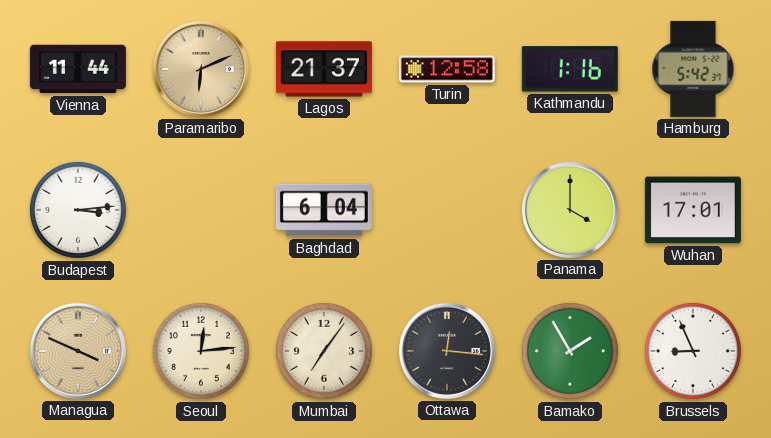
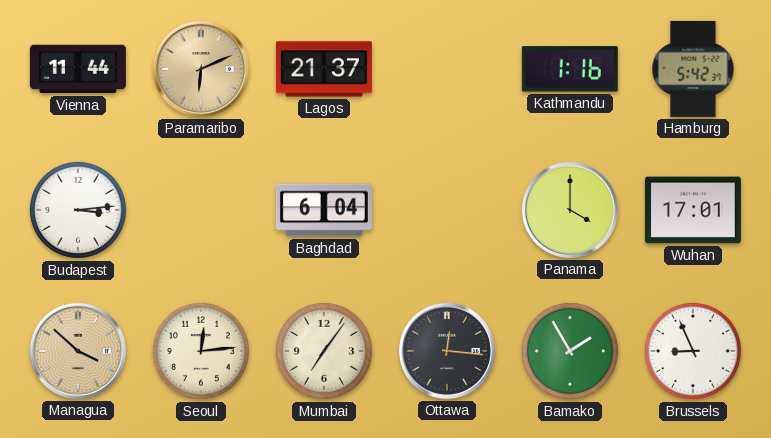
Turin: 12:58 -> none (447, 69)
Managua: 3:49 -> 3:52 (78, 351)
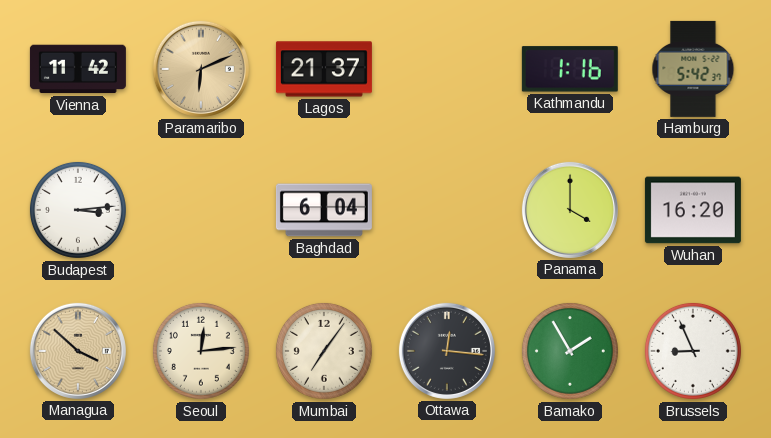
Vienna: 11:44 -> 11:42 (78, 69)
Wuhan: 17:01 -> 16:20 (693, 210)
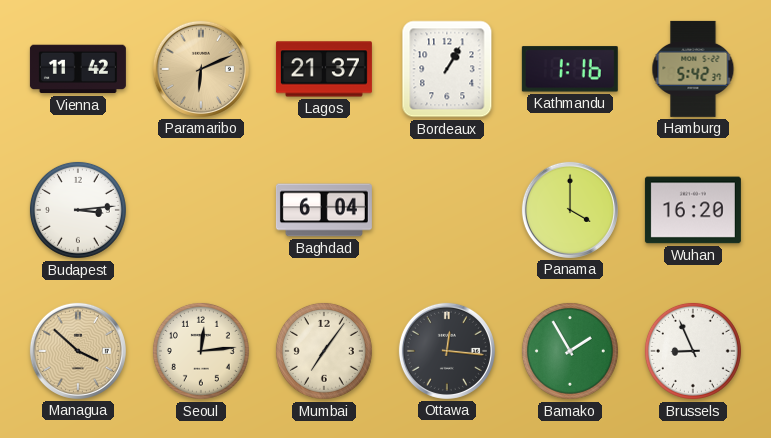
Bordeaux: none -> 1:05 (447, 69)
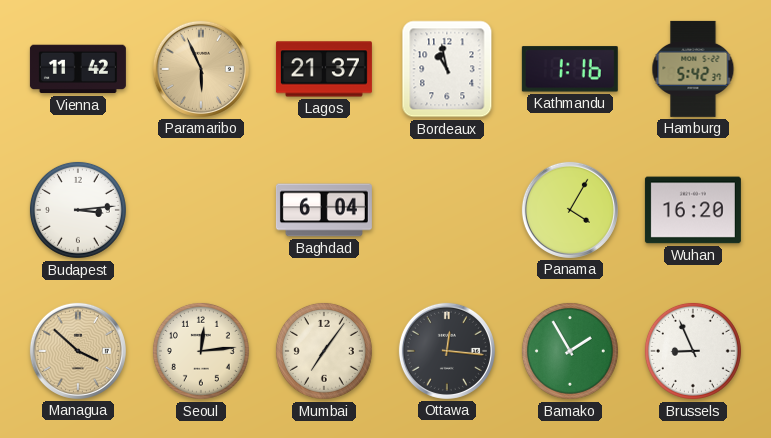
Paramaribo: 6:11 -> 5:56 (201, 69)
Bordeaux: 1:05 -> 10:58 (447, 69)
Panama: 4:00 -> 4:05 (570, 210)
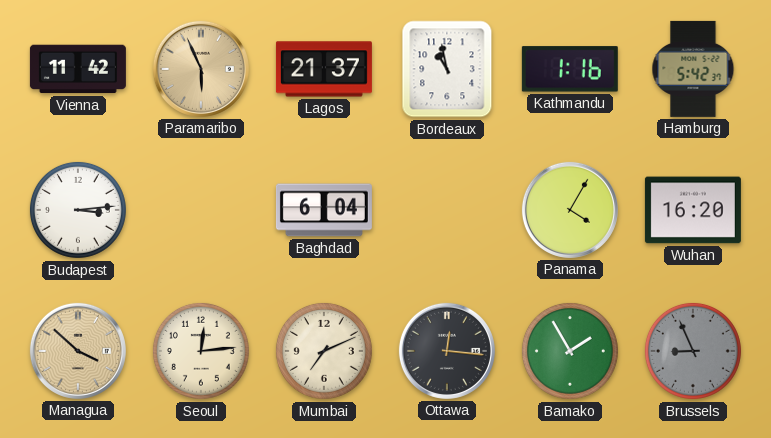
Mumbai: 7:06 -> 7:11 (324, 351)
Brussels dial: white -> grey (693, 351)
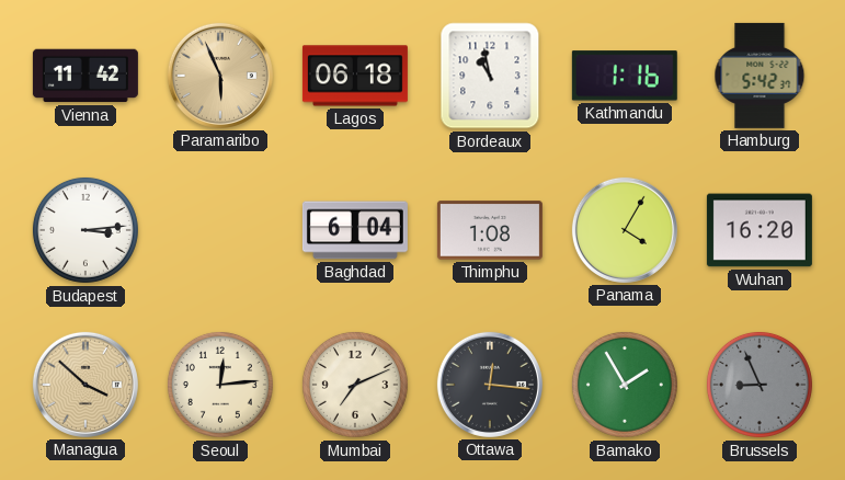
Lagos: 21:37 -> 06:18 (355, 76)
Thimphu: none -> 1:08 (490, 230)
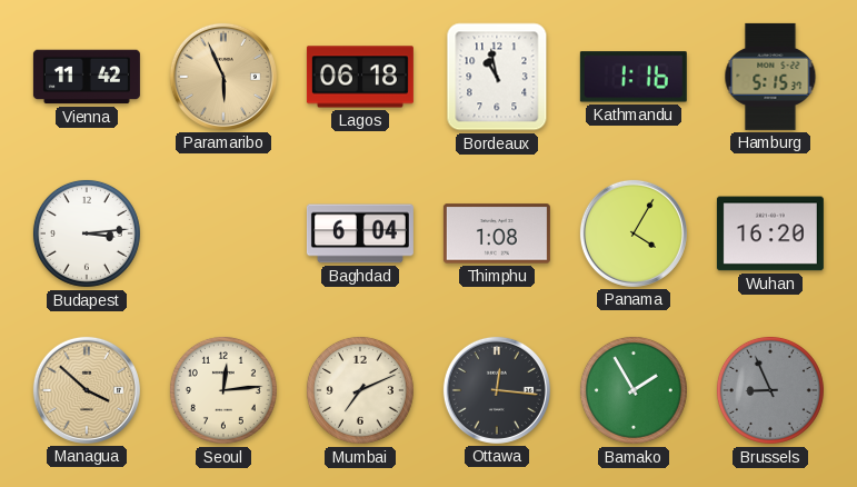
Hamburg: 5:42 -> 5:15 (770, 77)
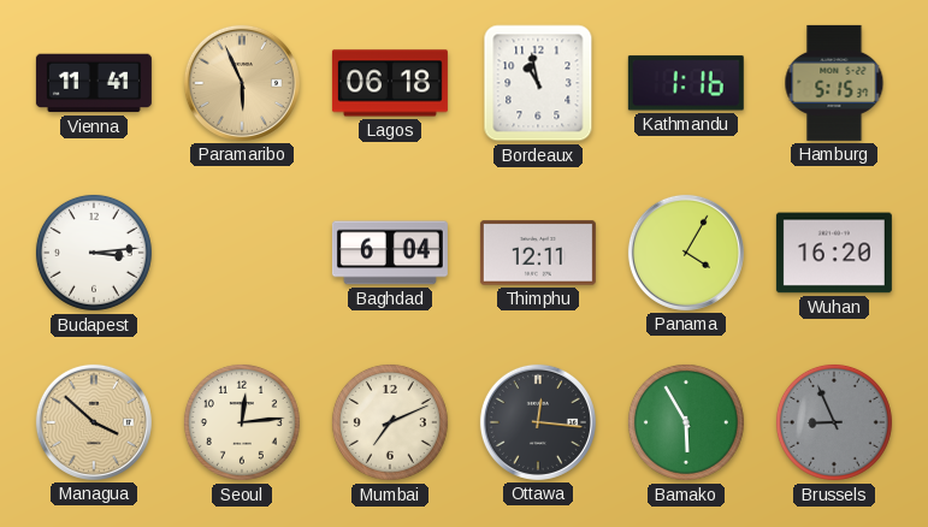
Vienna: 11:42 -> 11:41 (94, 83)
Thimphu: 1:08 -> 12:11 (538, 253)
Bamako: 1:55 -> 5:55 (686, 422)
